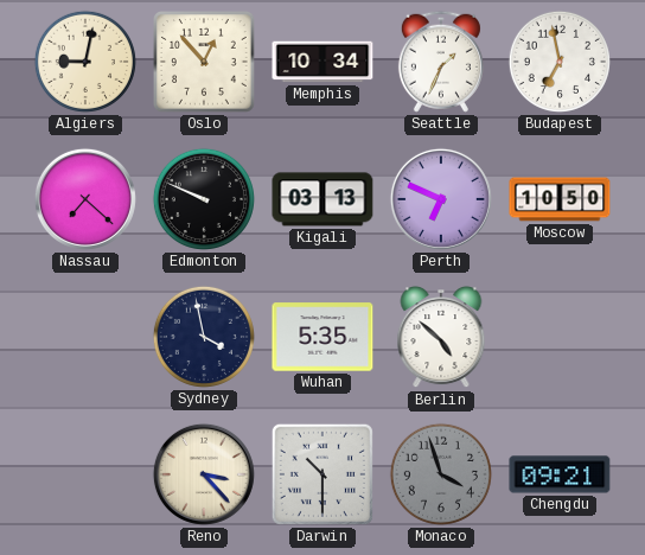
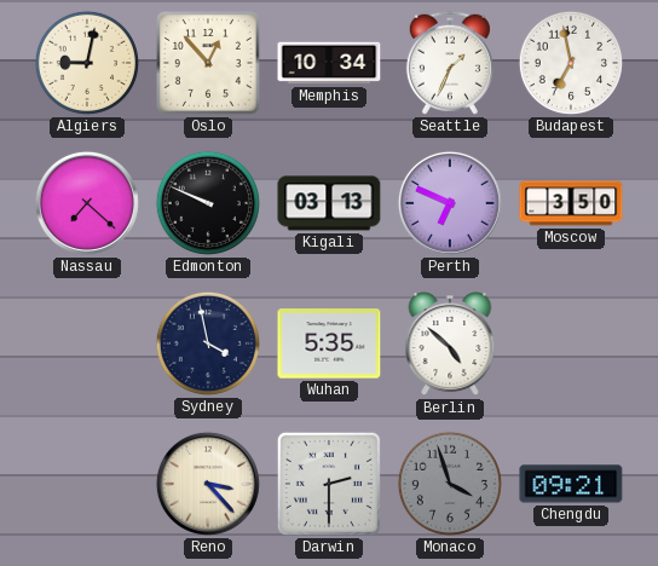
Moscow: 10:50 -> 3:50 (571, 203)
Darwin: 10:30 -> 2:30 (329, 484)
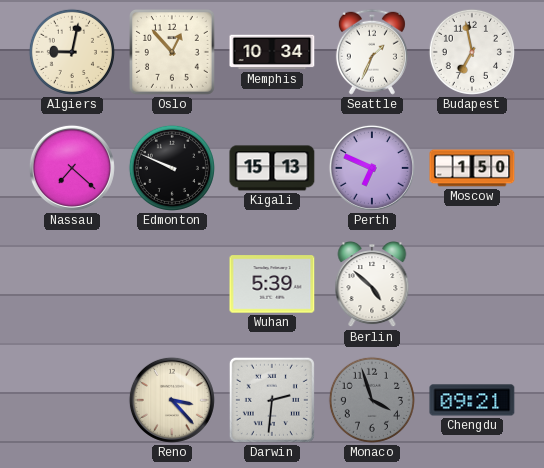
Kigali: 03:13 -> 15:13 (272, 168)
Moscow: 3:50 -> 1:50 (472, 168)
Sydney: 3:58 -> none (208, 343)
Wuhan: 5:35 -> 5:39 (272, 284)
Darwin: 2:30 -> 2:31 (272, 400)
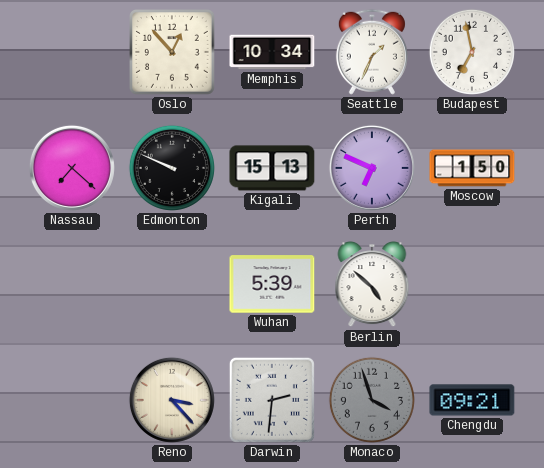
Algiers: 9:02 -> none (72, 52)
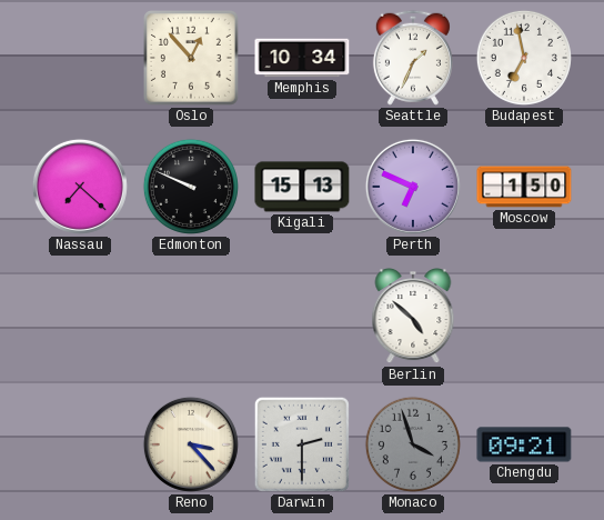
Wuhan: 5:39 -> none (272, 284)
Darwin: 2:31 -> 2:30 (302, 444)
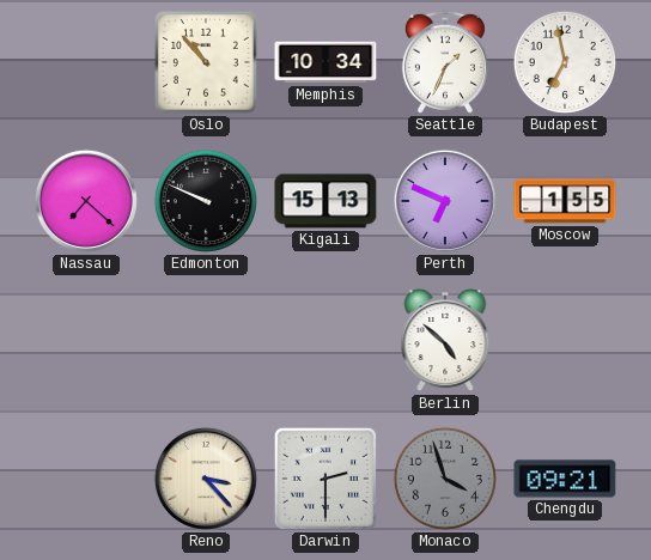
Oslo: 12:53 -> 10:53 (207, 63)
Moscow: 1:50 -> 1:55 (565, 201)
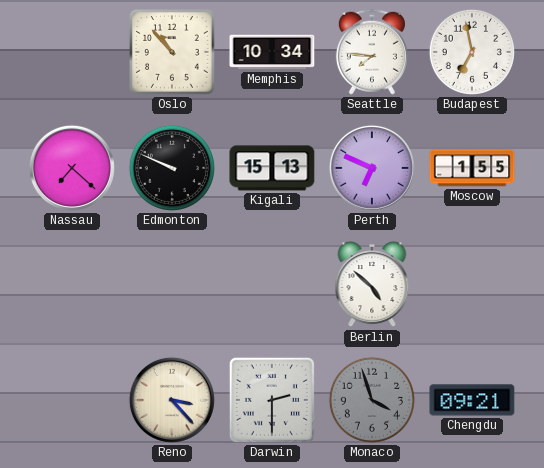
Seattle: 1:34 -> 7:46 (372, 52)
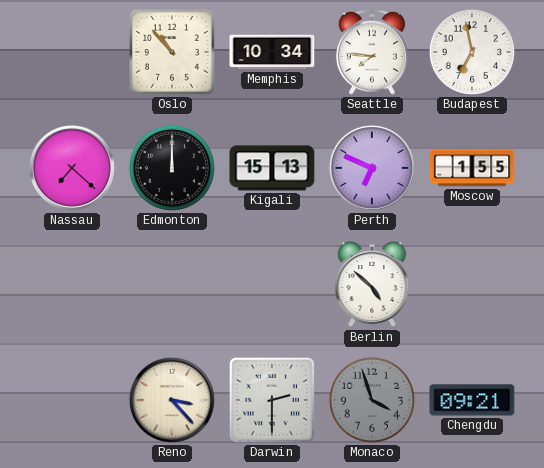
Edmonton: 9:49 -> 12:00 (172, 168)
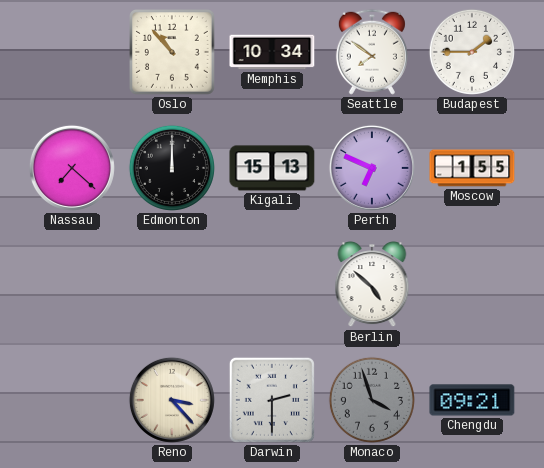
Seattle: 7:46 -> 7:51 (372, 52)
Budapest: 6:58 -> 1:45 (472, 52)
